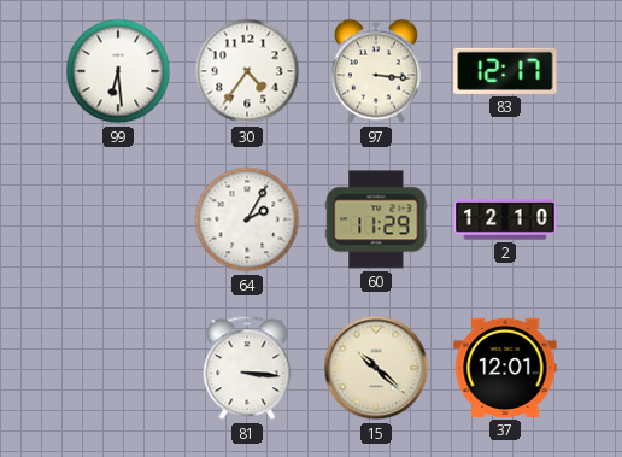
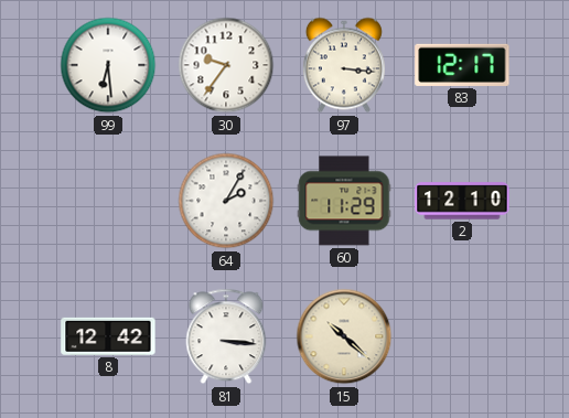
30: 4:36 -> 9:36 (226, 65)
8: none -> 12:42 (108, 336)
37: 12:01 -> none (505, 368)
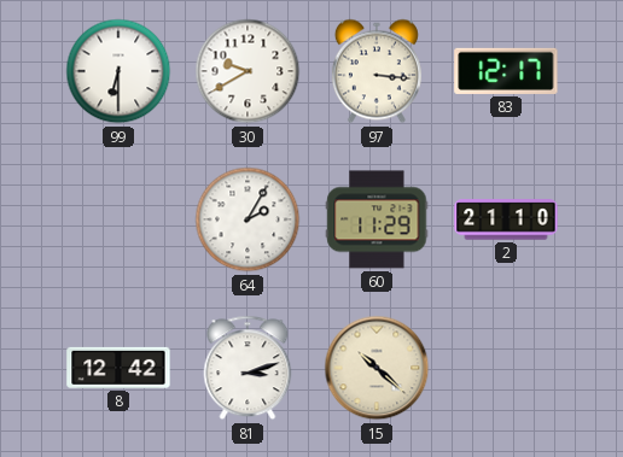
99: 6:29 -> 6:30 (118, 71)
30: 9:36 -> 9:40 (248, 71)
2: 12:10 -> 21:10 (506, 219)
81: 3:16 -> 3:12 (248, 368)
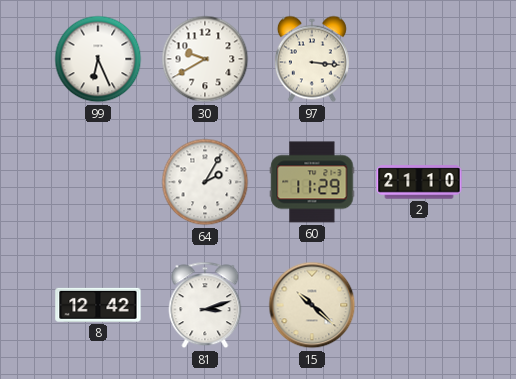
99: 6:30 -> 6:26 (98, 59)
83: 12:17 -> none (506, 71)
